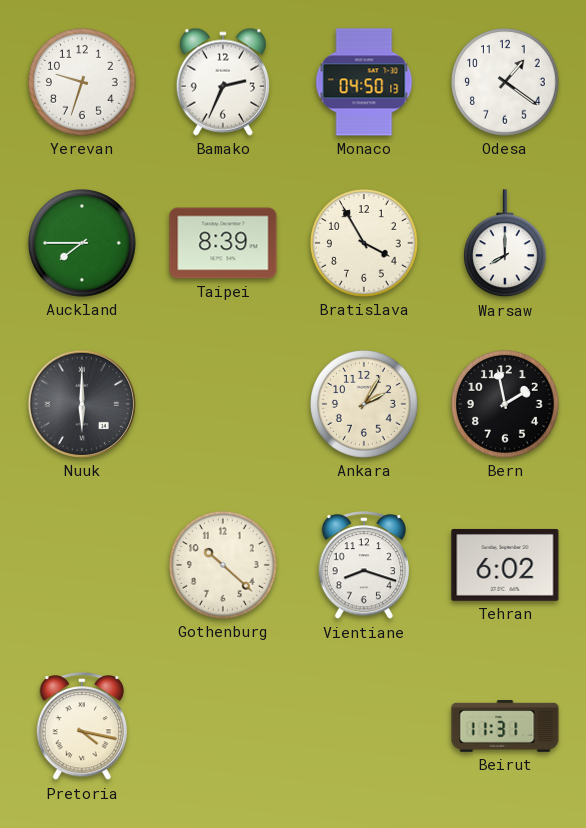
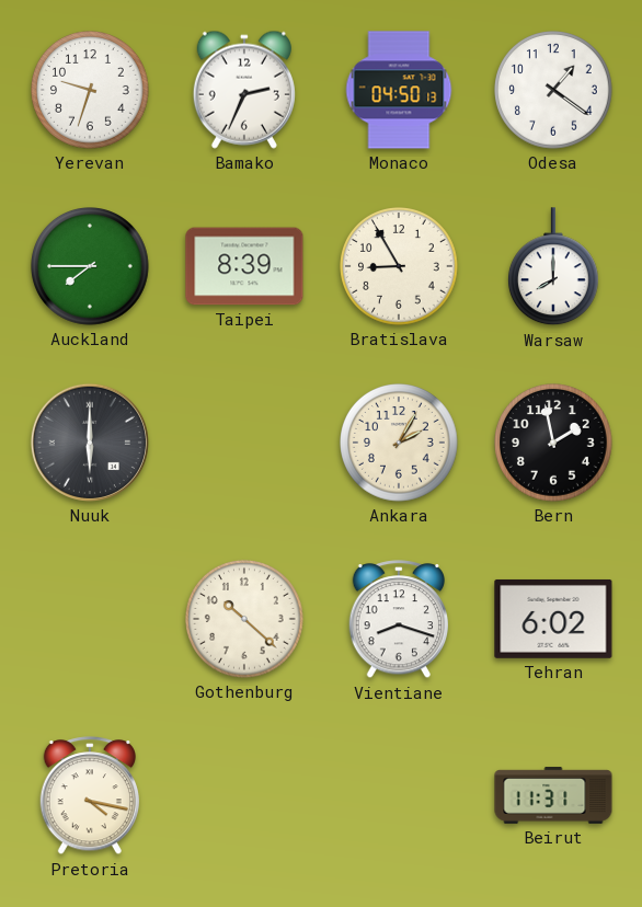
Bratislava: 3:55 -> 8:55 (400, 267)
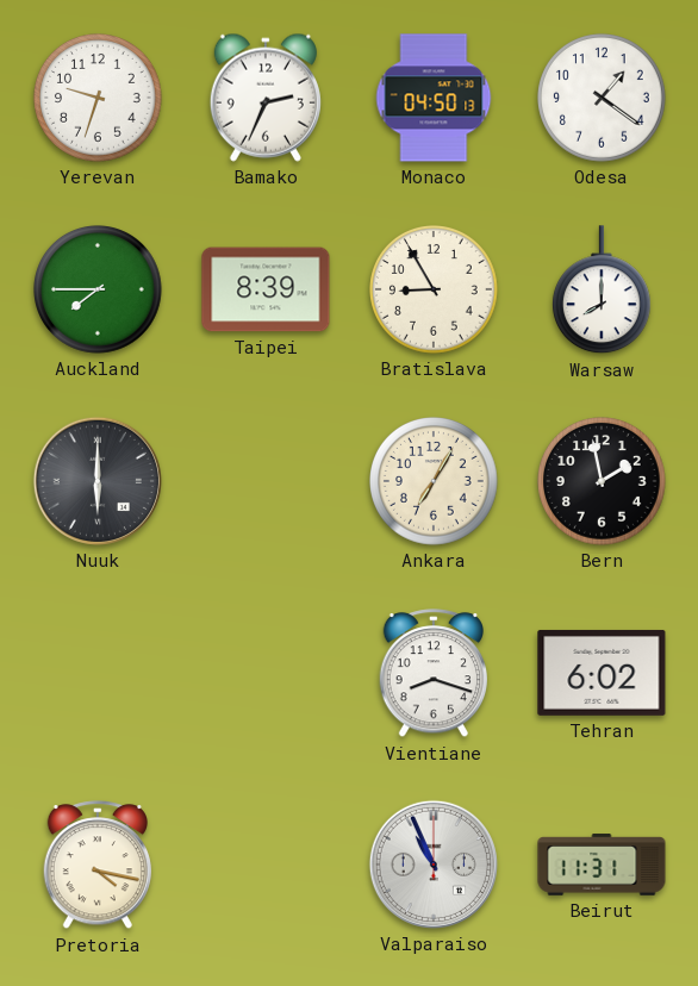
Ankara: 2:05 -> 7:05 (435, 482)
Gothenburg: 10:22 -> none (245, 620)
Valparaiso: none -> 10:56 (434, 865)
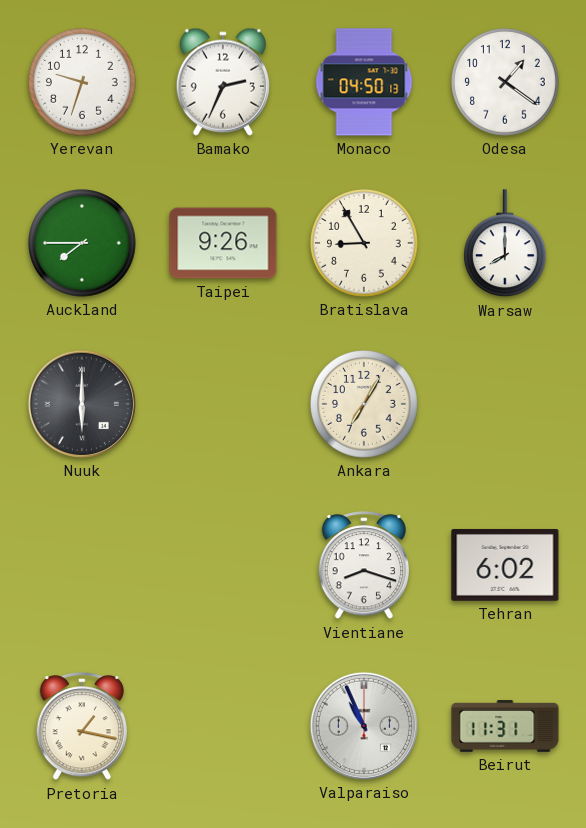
Taipei: 8:39 -> 9:26 (223, 243)
Bern: 1:58 -> none (603, 482)
Pretoria: 4:17 -> 1:17 (81, 727)
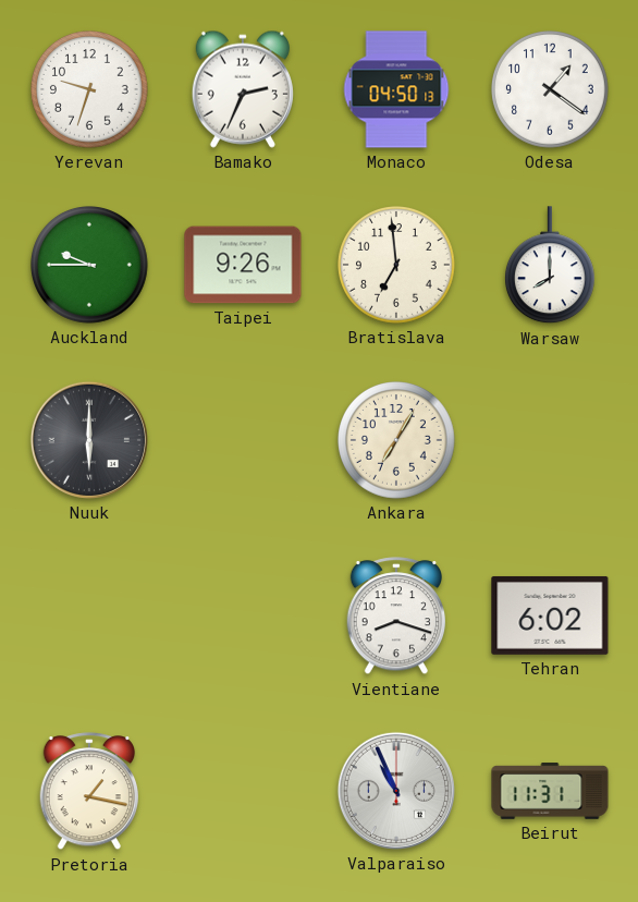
Auckland: 7:45 -> 9:45 (90, 266)
Bratislava: 8:55 -> 6:59 (397, 266)
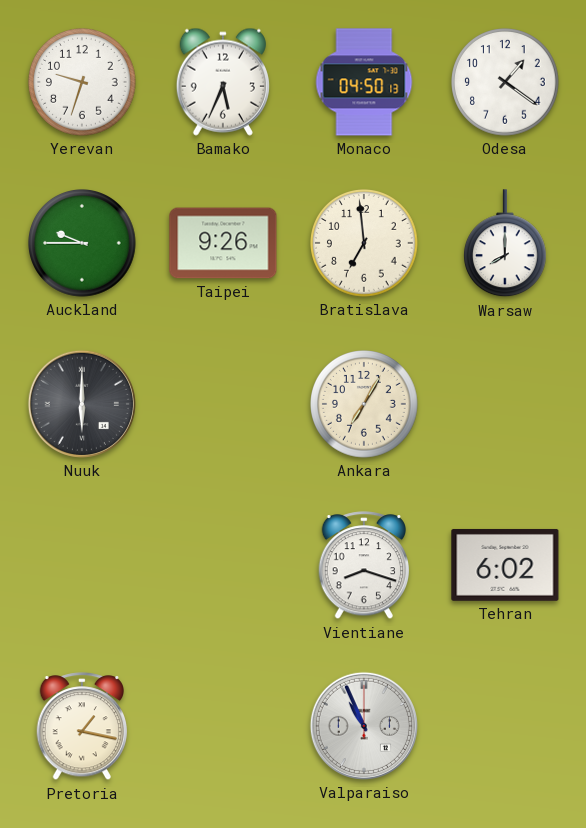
Bamako: 2:34 -> 5:34 (223, 82)
Beirut: 11:31 -> none (550, 791)
